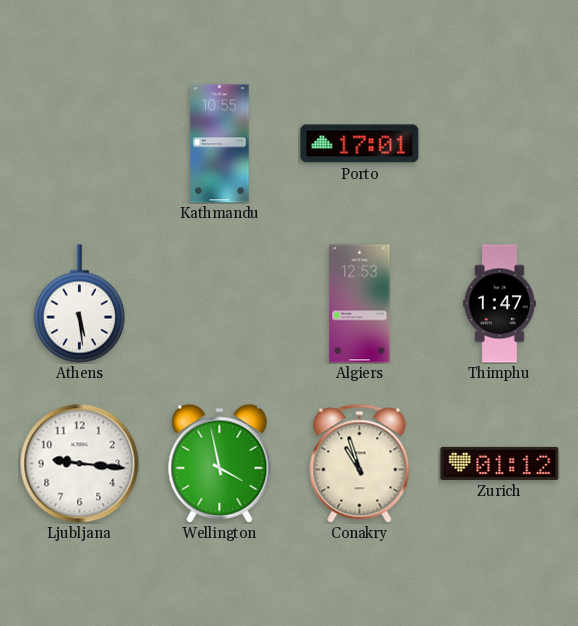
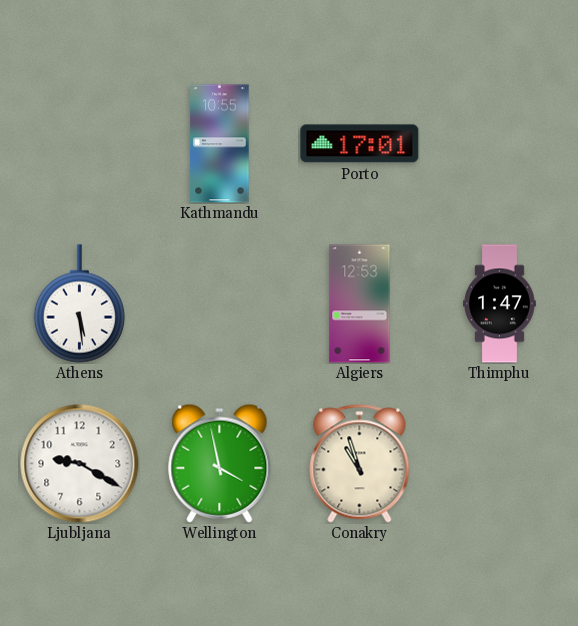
Ljubljana: 9:16 -> 9:20 (80, 464)
Zurich: 01:12 -> none (500, 463)
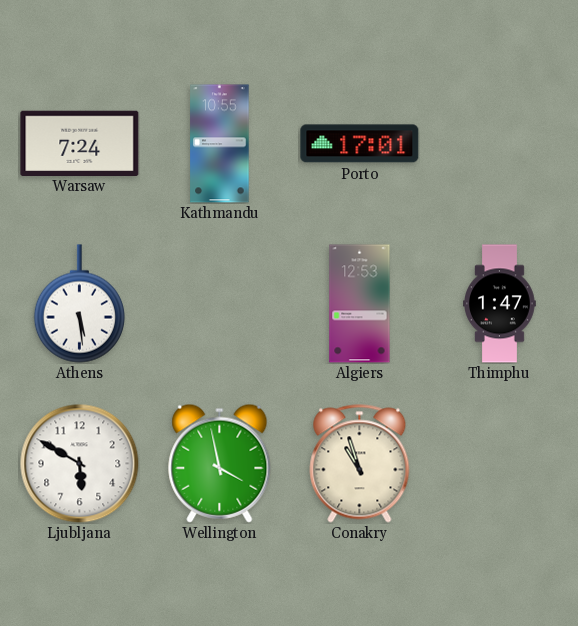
Warsaw: none -> 7:24 (80, 143)
Ljubljana: 9:20 -> 5:50 (80, 464)
